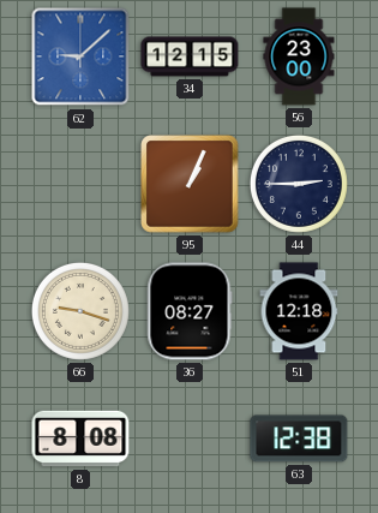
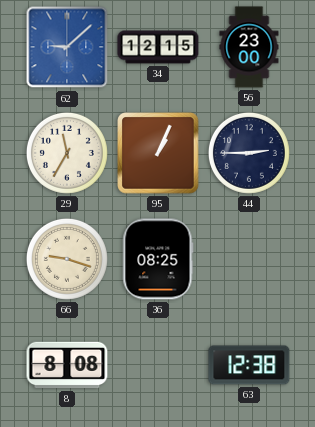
29: none -> 11:35 (67, 153)
36: 08:27 -> 08:25 (158, 259)
51: 12:18 -> none (299, 311)
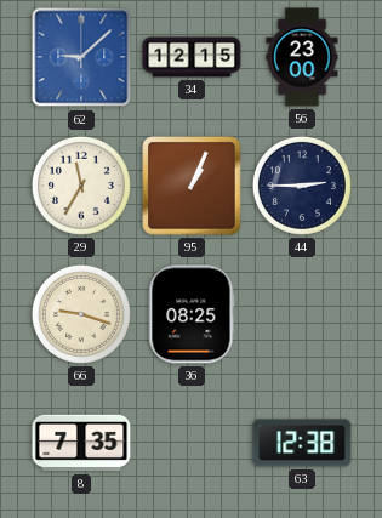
8: 8:08 -> 7:35 (81, 443)
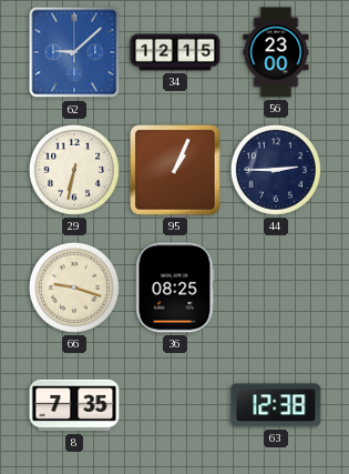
29: 11:35 -> 6:32 (74, 170)
